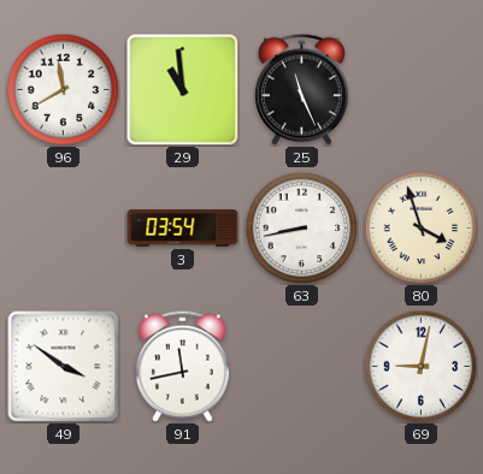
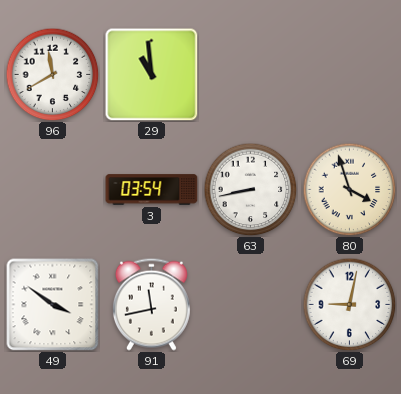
25: 11:26 -> none (301, 89)
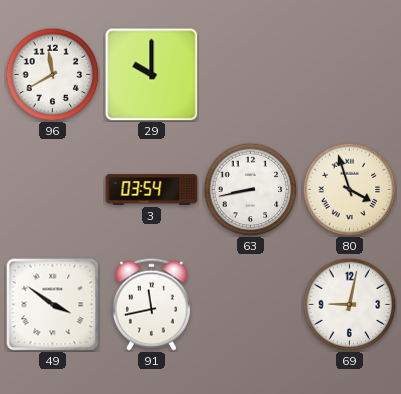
29: 10:59 -> 10:00 (151, 74)
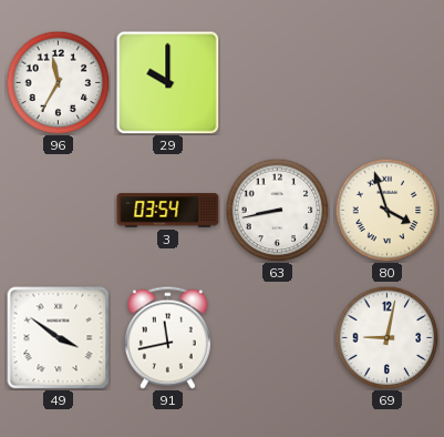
96: 11:40 -> 11:35 (58, 82)
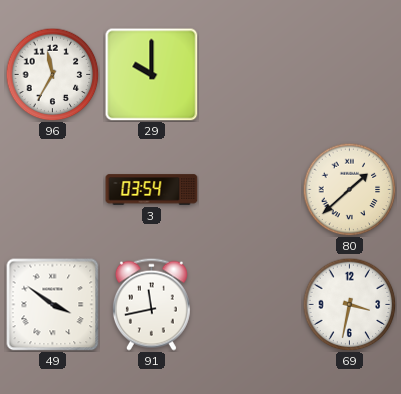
63: 8:43 -> none (277, 210)
80: 3:57 -> 1:38 (349, 189)
69: 9:02 -> 3:32 (349, 304)
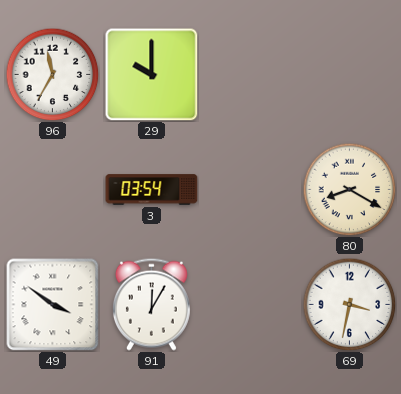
80: 1:38 -> 8:20 (349, 189)
91: 11:43 -> 12:05 (151, 304)
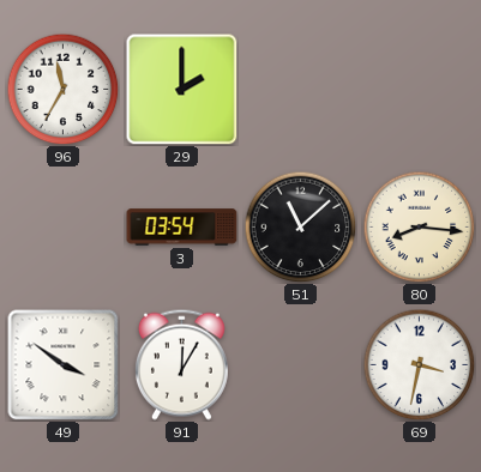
29: 10:00 -> 2:00 (181, 89)
51: none -> 11:08 (300, 226)
80: 8:20 -> 8:16 (419, 226)
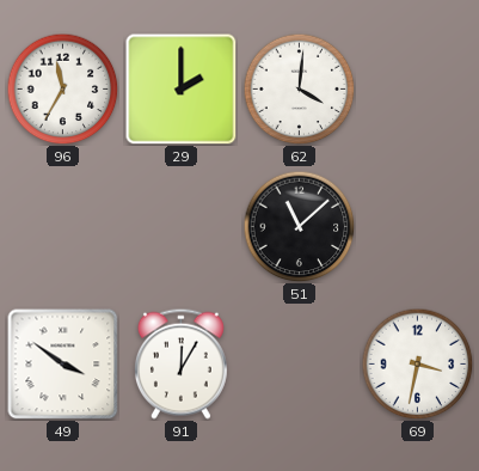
62: none -> 4:01 (299, 88)
3: 03:54 -> none (182, 228)
80: 8:16 -> none (419, 226)
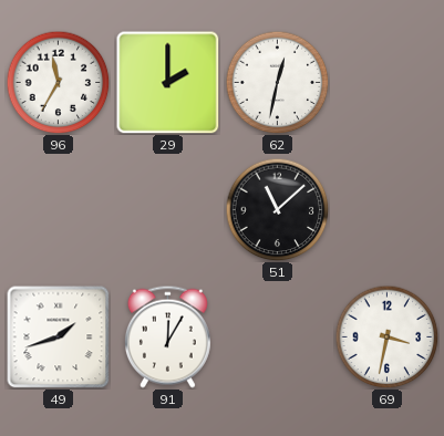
62: 4:01 -> 12:32 (277, 82)
49: 3:51 -> 1:42 (58, 336)
